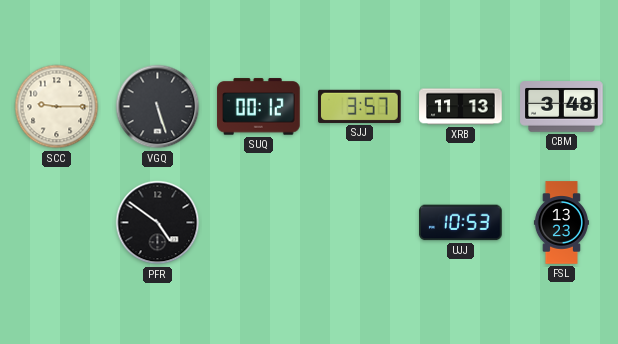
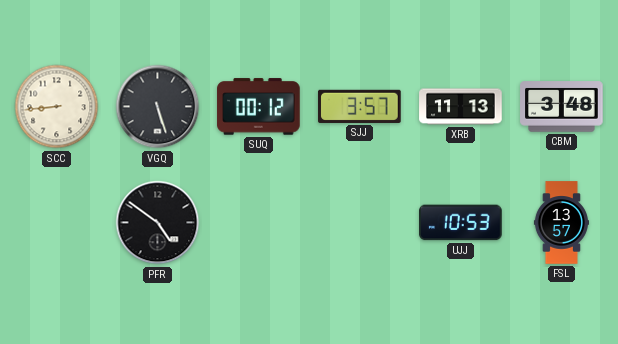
SCC: 9:15 -> 8:44 (57, 107)
FSL: 13:23 -> 13:57 (561, 223)
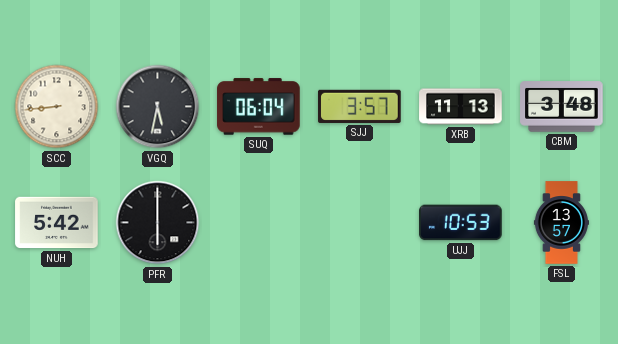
VGQ: 5:27 -> 5:32 (158, 107)
SUQ: 00:12 -> 06:04 (259, 107)
NUH: none -> 5:42 (57, 223)
PFR: 4:51 -> 6:00 (158, 223)
